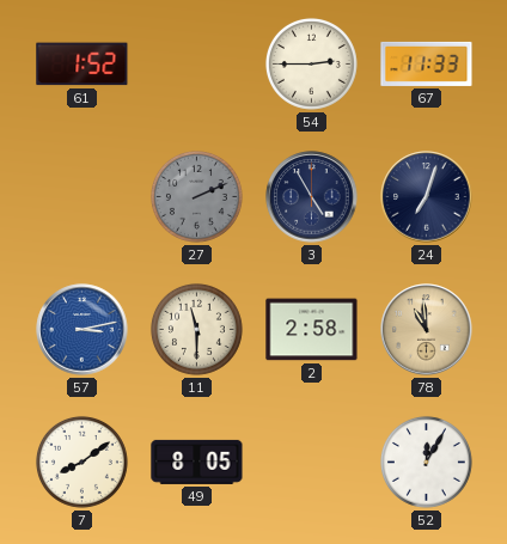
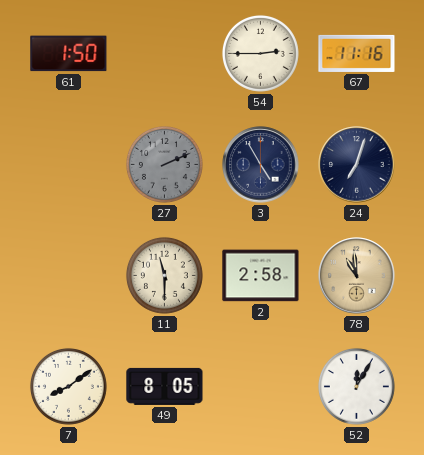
61: 1:52 -> 1:50 (69, 54)
67: 11:33 -> 11:16 (357, 53)
57: 3:13 -> none (83, 330)
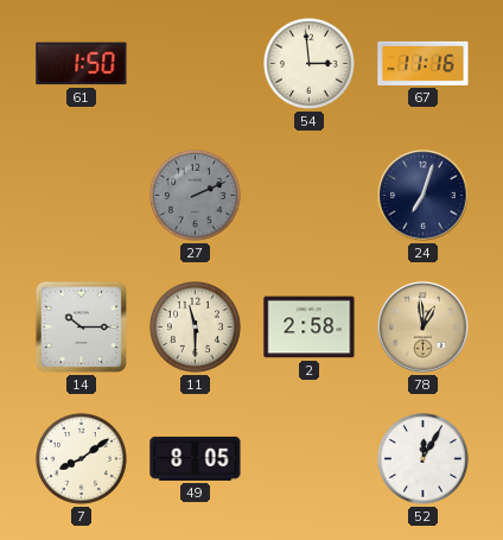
54: 2:45 -> 2:59 (308, 63)
3: 4:55 -> none (261, 165)
14: none -> 10:15 (81, 326)
78: 10:59 -> 12:59 (424, 328)
